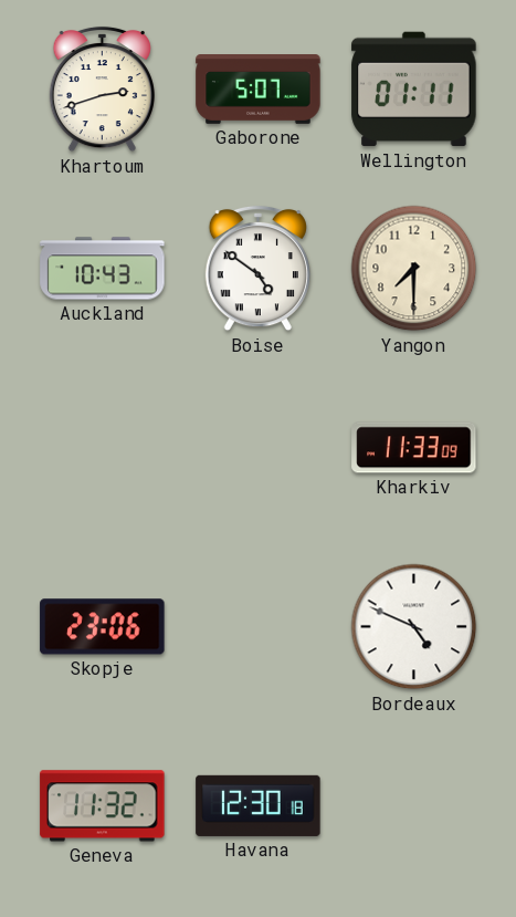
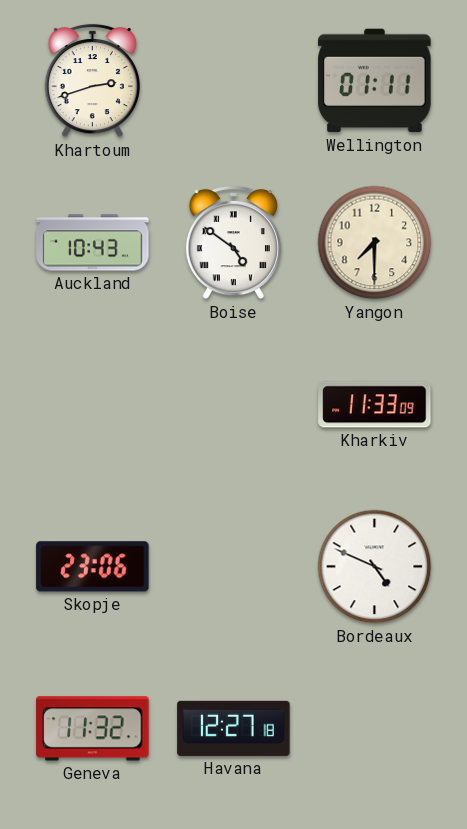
Gaborone: 5:07 -> none (259, 90)
Havana: 12:30 -> 12:27 (234, 728)
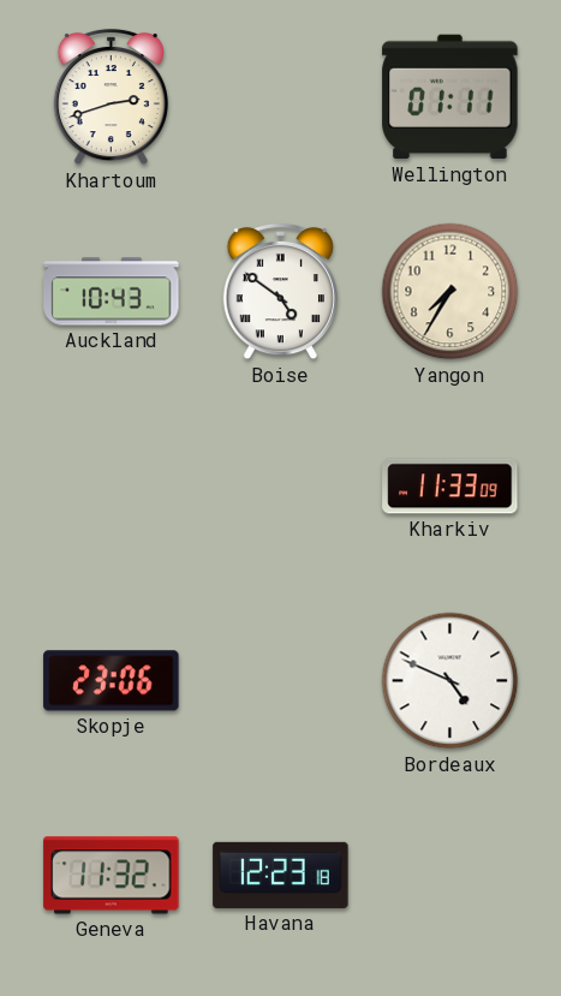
Yangon: 7:30 -> 7:35 (450, 292)
Havana: 12:27 -> 12:23 (281, 875)
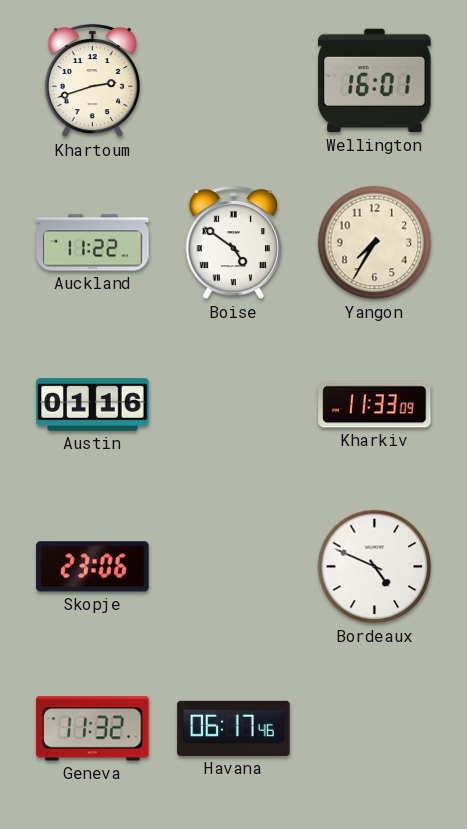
Wellington: 01:11 -> 16:01 (375, 81)
Auckland: 10:43 -> 11:22 (93, 243)
Austin: none -> 01:16 (93, 405)
Havana: 12:23 -> 06:17 (234, 728)
